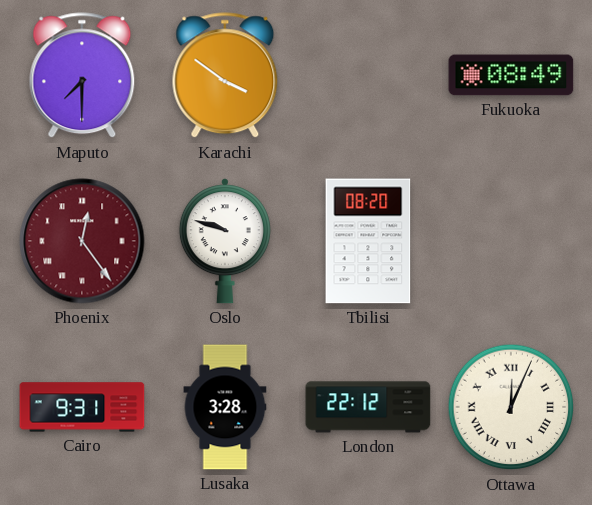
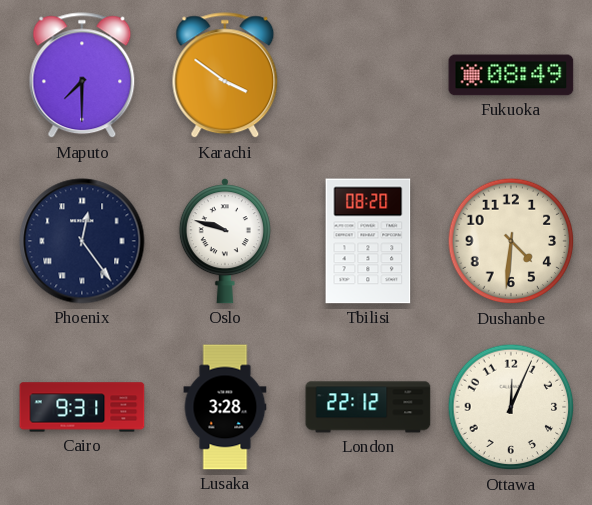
Phoenix dial: burgundy -> navy (82, 241)
Dushanbe: none -> 4:31 (511, 241)
Ottawa numerals: Roman -> Arabic (511, 407)
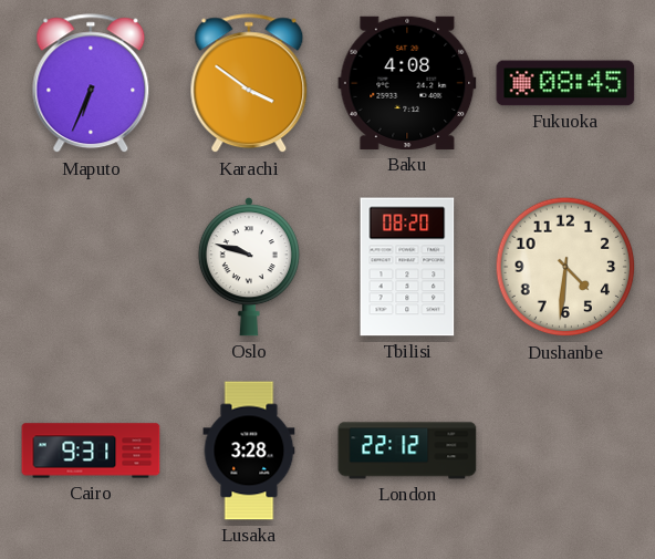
Maputo: 7:30 -> 6:34 (91, 84)
Baku: none -> 4:08 (407, 83)
Fukuoka: 08:49 -> 08:45 (565, 83)
Phoenix: 12:24 -> none (82, 241)
Ottawa: 12:04 -> none (511, 407)
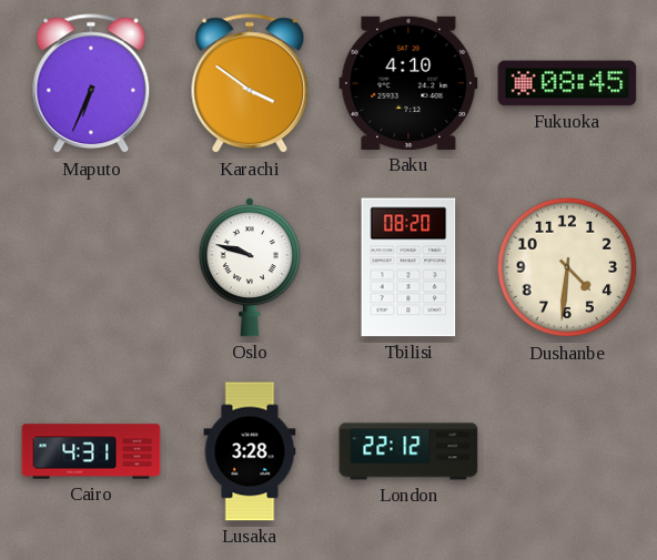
Baku: 4:08 -> 4:10 (408, 83)
Cairo: 9:31 -> 4:31 (91, 451)
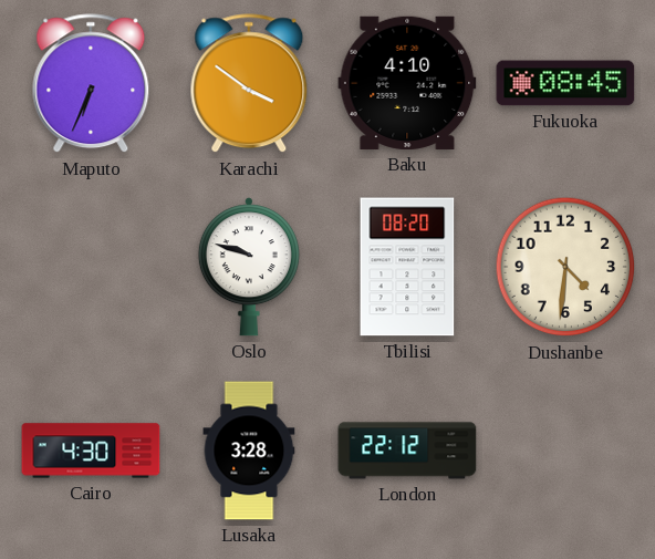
Cairo: 4:31 -> 4:30 (91, 451)
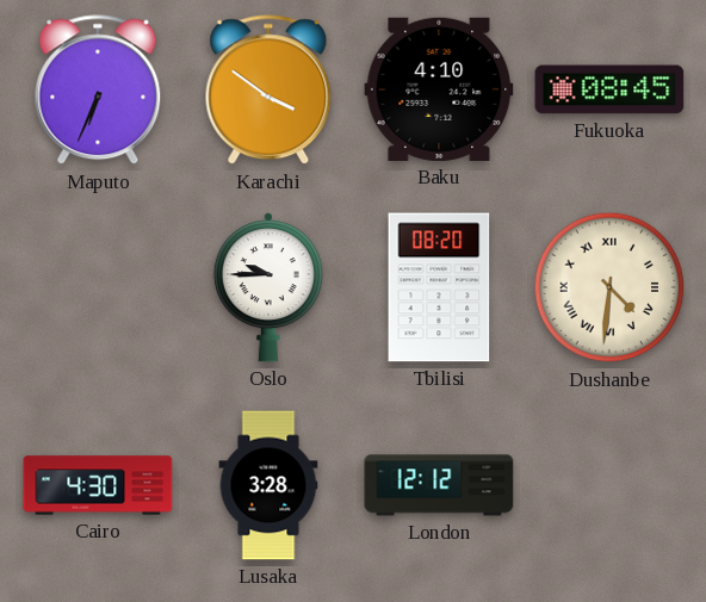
Oslo: 9:48 -> 9:45 (268, 287)
Dushanbe numerals: Arabic -> Roman (609, 287)
London: 22:12 -> 12:12 (439, 485)
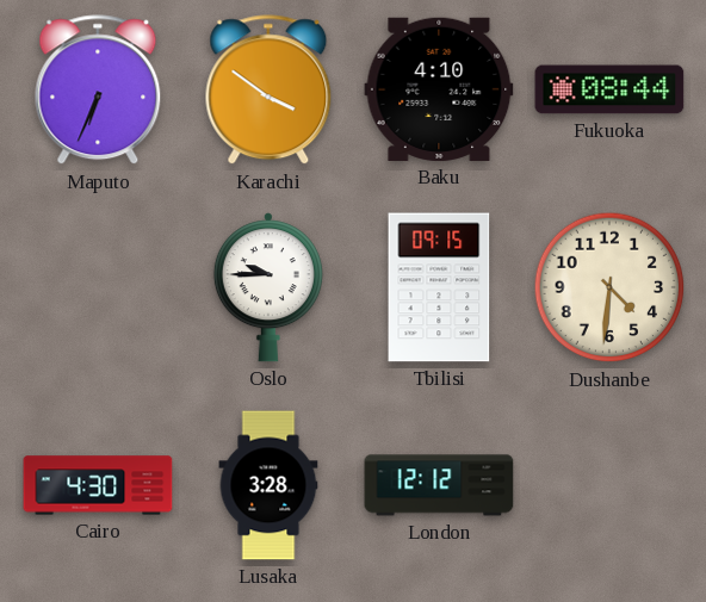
Fukuoka: 08:45 -> 08:44 (609, 89)
Tbilisi: 08:20 -> 09:15 (439, 287)
Dushanbe numerals: Roman -> Arabic (609, 287)
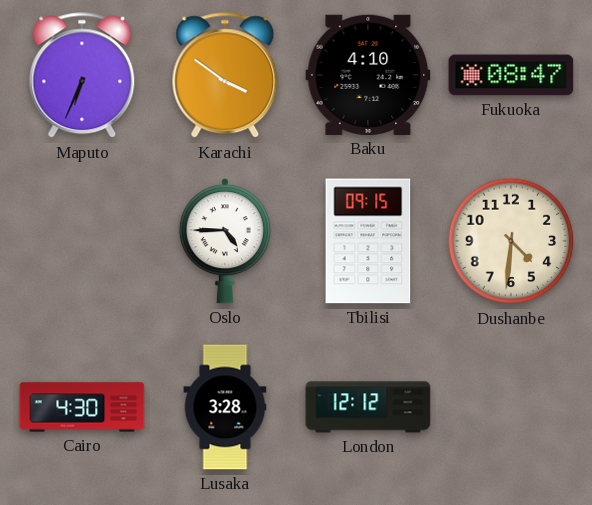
Fukuoka: 08:44 -> 08:47 (511, 75)
Oslo: 9:45 -> 4:45 (225, 241)
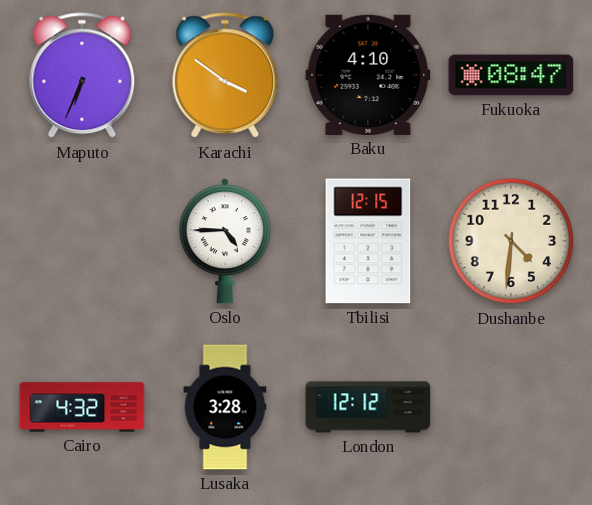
Tbilisi: 09:15 -> 12:15 (368, 241)
Cairo: 4:30 -> 4:32 (82, 407)
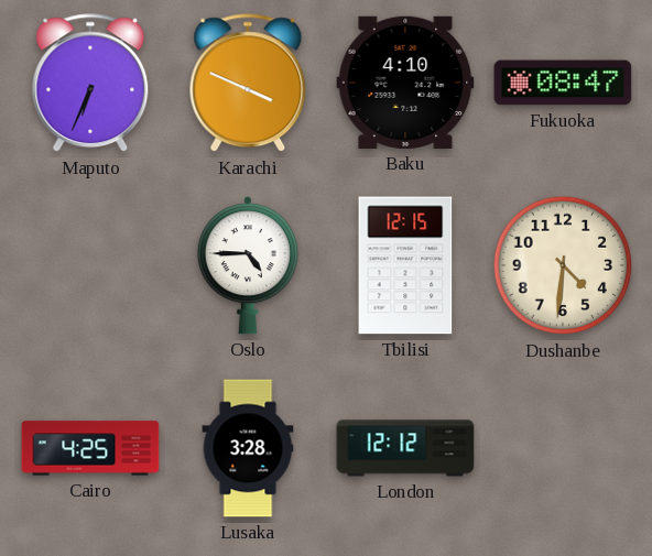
Karachi: 3:51 -> 3:49 (248, 84)
Cairo: 4:32 -> 4:25 (90, 448)
